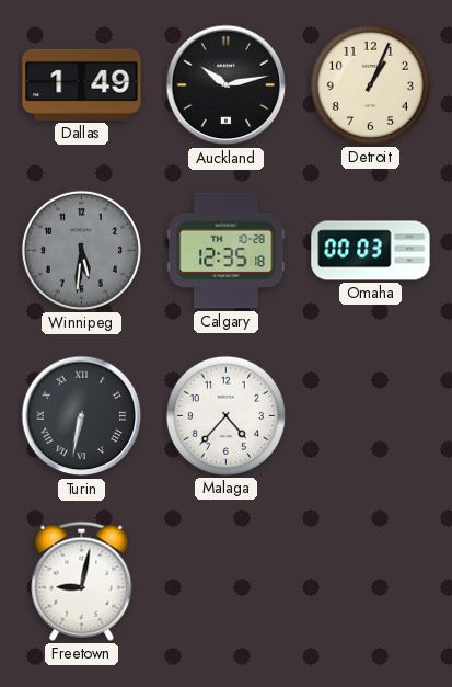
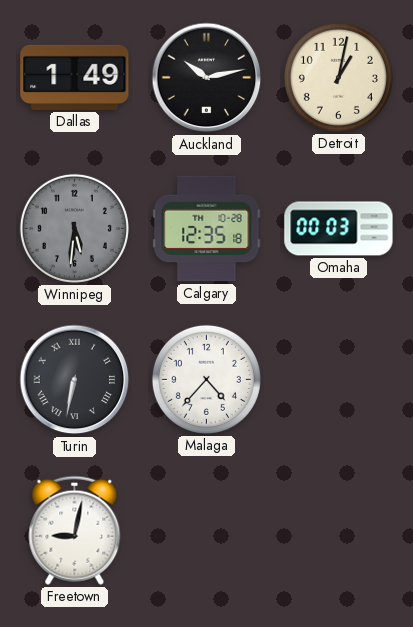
Detroit: 1:04 -> 1:02 (338, 77)
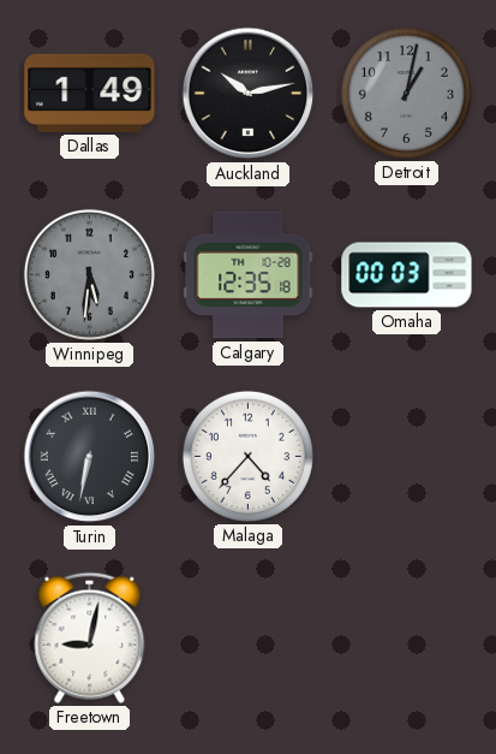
Detroit dial: cream -> grey (406, 93)
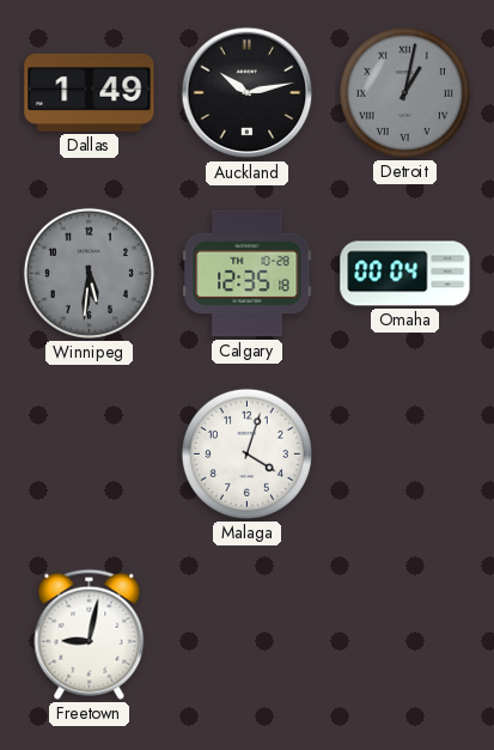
Detroit numerals: Arabic -> Roman (404, 92)
Omaha: 00:03 -> 00:04 (405, 274)
Turin: 6:32 -> none (90, 457)
Malaga: 4:37 -> 4:03 (246, 453)
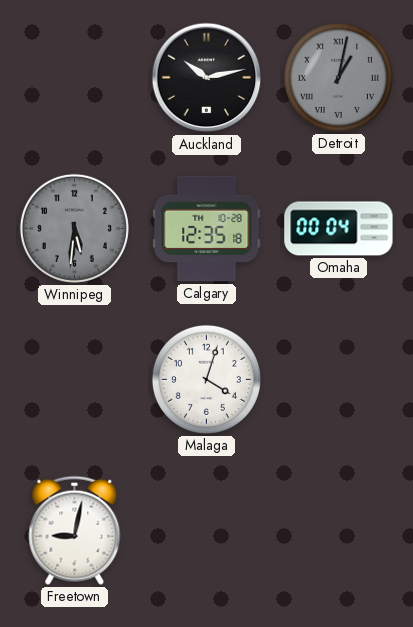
Dallas: 1:49 -> none (90, 92)
